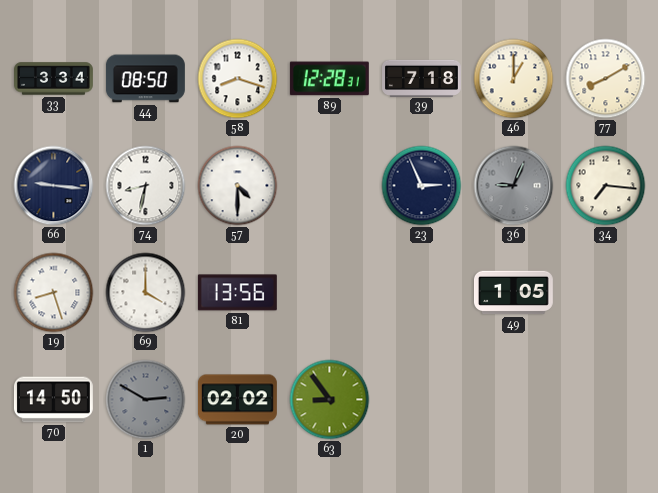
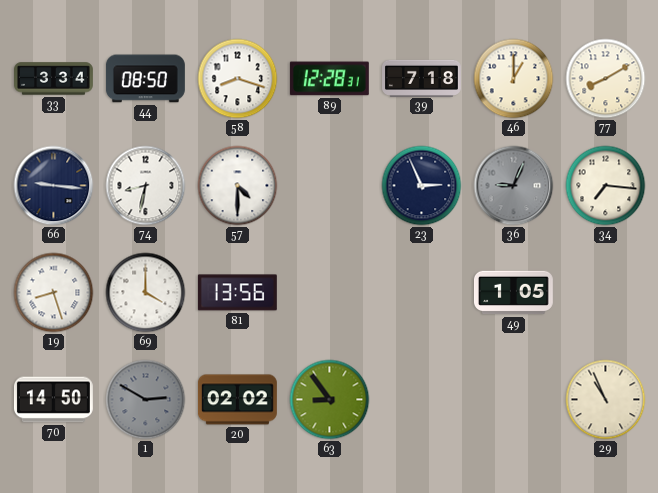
29: none -> 10:56 (606, 400)
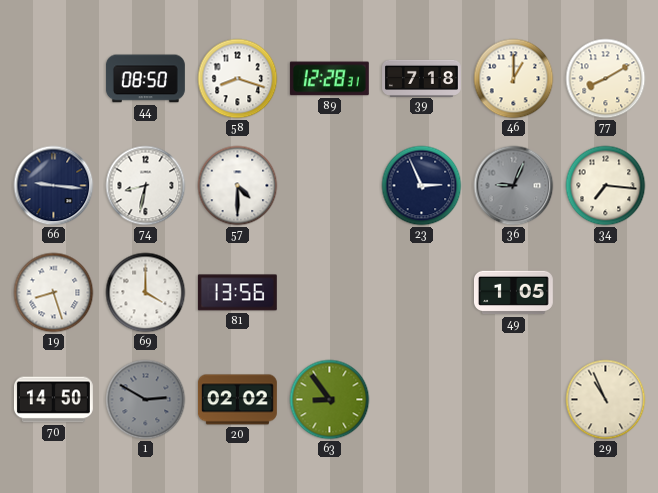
33: 3:34 -> none (54, 79)
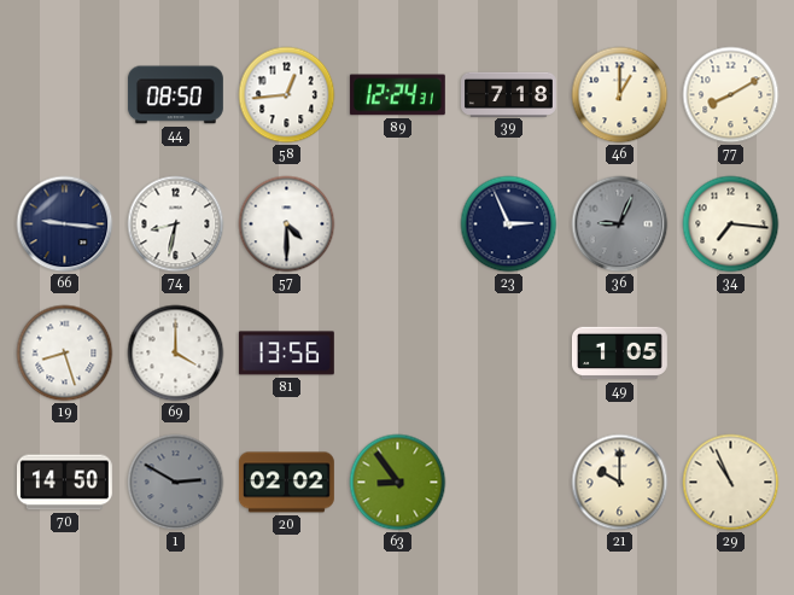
58: 8:18 -> 12:44 (287, 95)
89: 12:28 -> 12:24 (397, 95)
21: none -> 10:00 (620, 483)
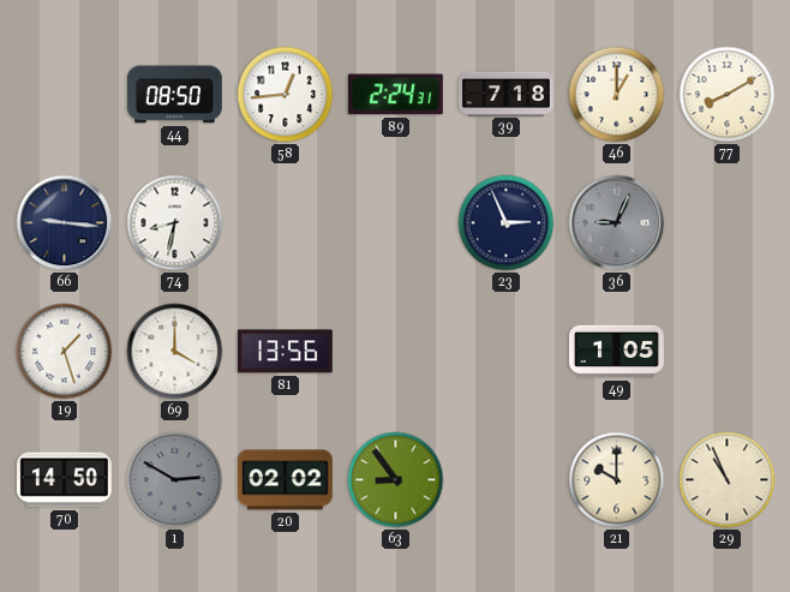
89: 12:24 -> 2:24 (395, 95)
57: 4:30 -> none (287, 224)
34: 7:16 -> none (731, 224)
19: 8:27 -> 1:27 (65, 352)
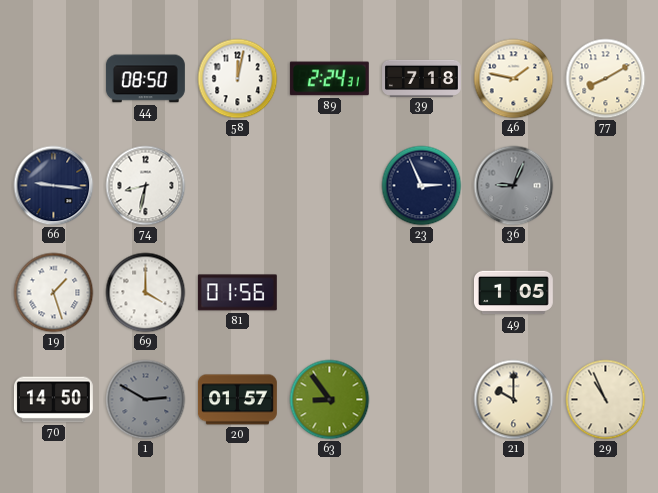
58: 12:44 -> 12:02 (238, 79)
46: 1:00 -> 1:47 (514, 79)
81: 13:56 -> 01:56 (237, 293)
20: 02:02 -> 01:57 (237, 400)
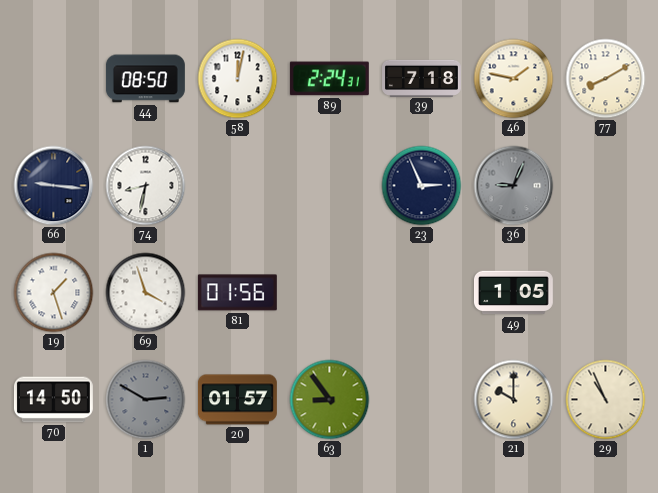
69: 4:00 -> 3:57 (146, 293)
